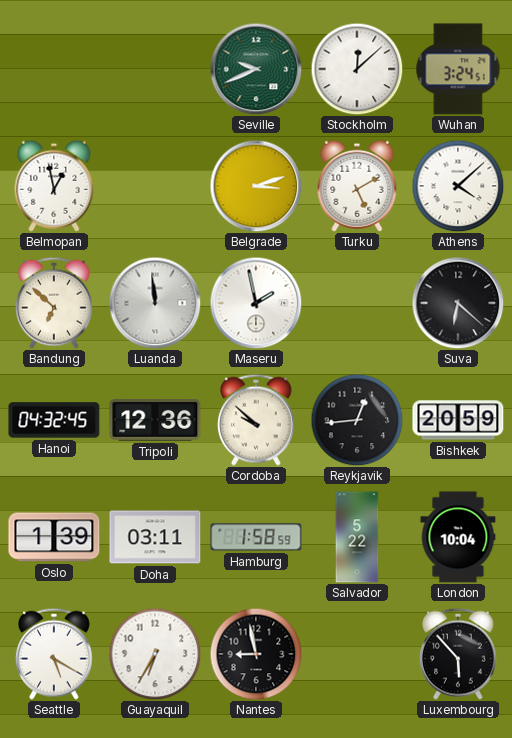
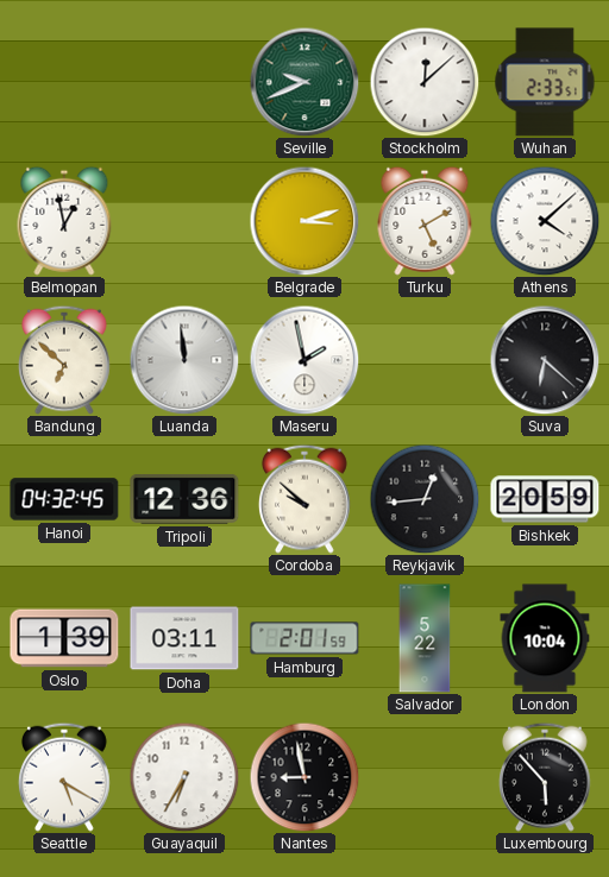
Wuhan: 3:24 -> 2:33 (545, 82)
Hamburg: 1:58 -> 2:01 (304, 638)
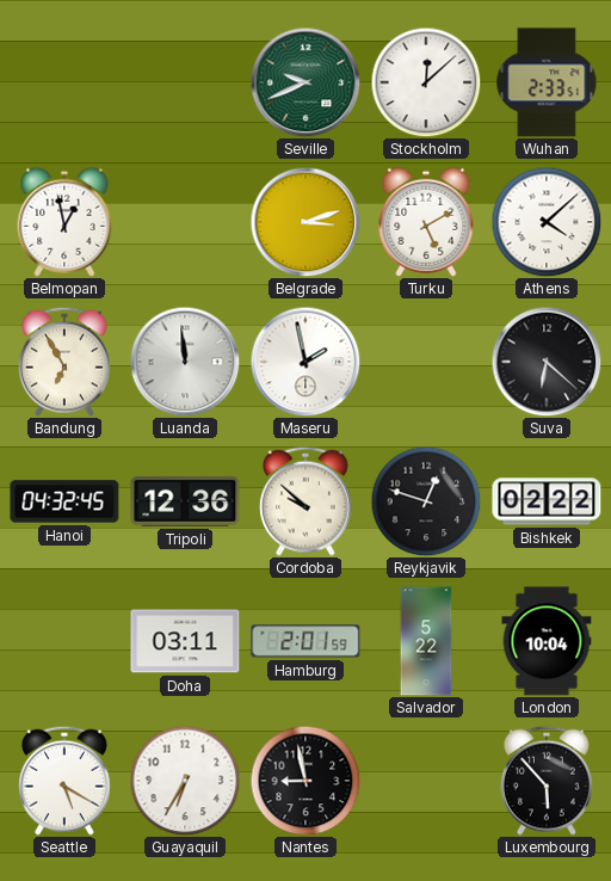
Bandung: 6:52 -> 6:55 (64, 362)
Reykjavik: 12:44 -> 12:48 (426, 501)
Bishkek: 20:59 -> 02:22 (547, 501)
Oslo: 1:39 -> none (64, 638)
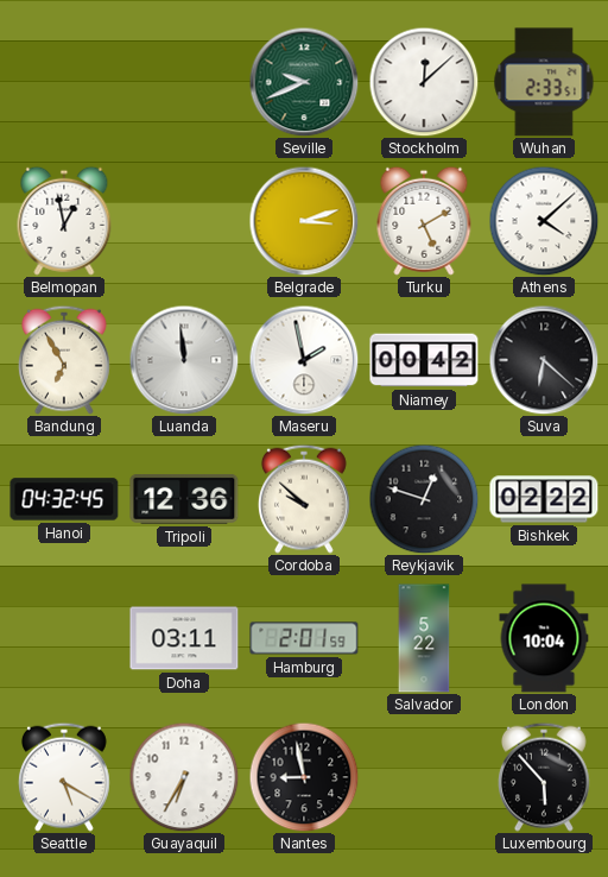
Niamey: none -> 00:42 (424, 360)
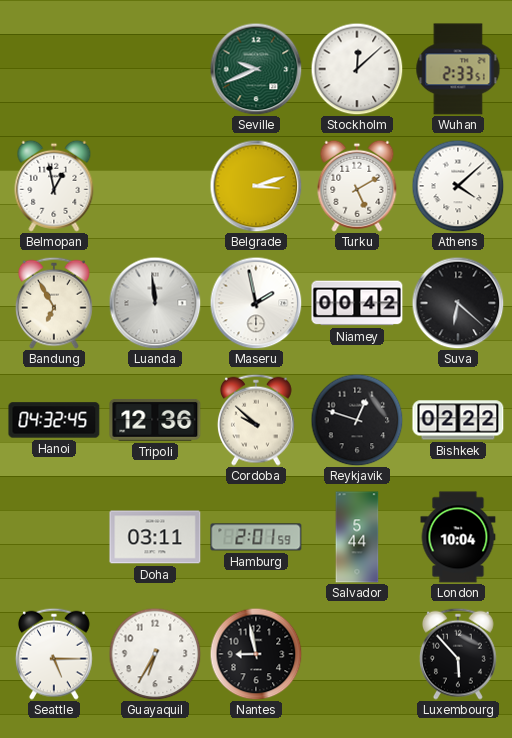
Salvador: 5:22 -> 5:44 (357, 537)
Seattle: 5:20 -> 5:15 (54, 654)
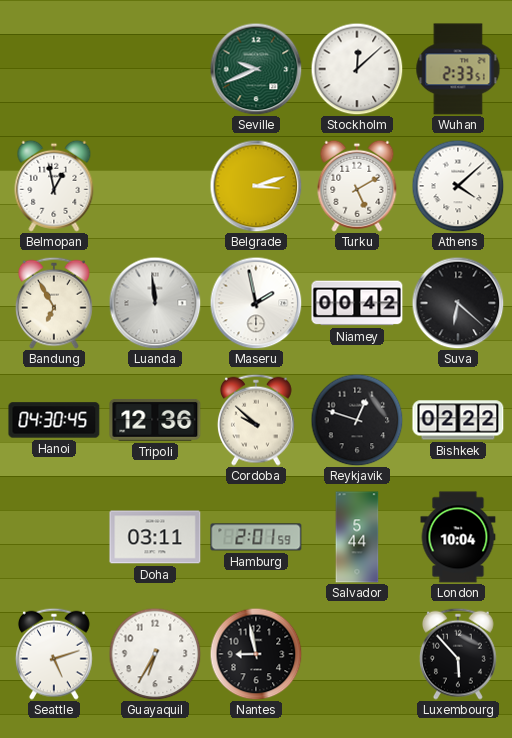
Hanoi: 04:32 -> 04:30 (54, 420)
Seattle: 5:15 -> 5:12 (54, 654)
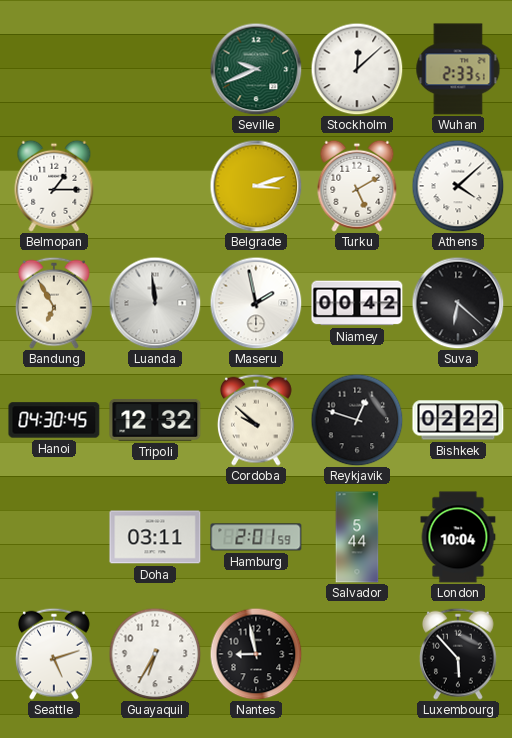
Belmopan: 12:58 -> 1:15 (54, 186)
Tripoli: 12:36 -> 12:32 (155, 420)
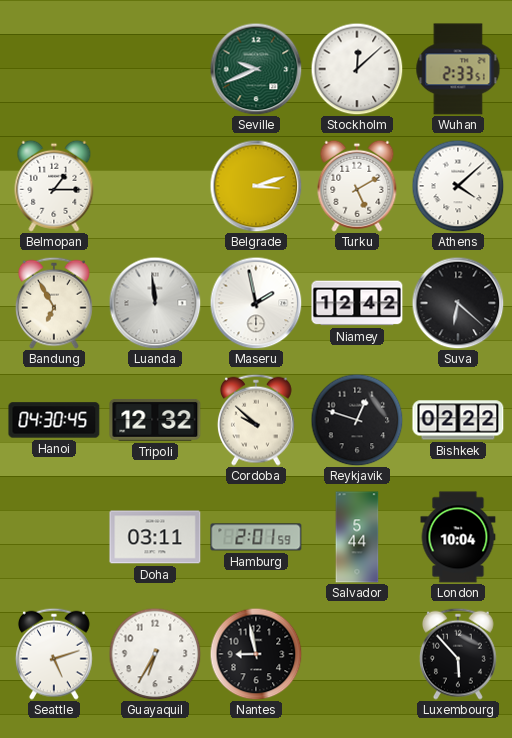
Niamey: 00:42 -> 12:42 (357, 303)
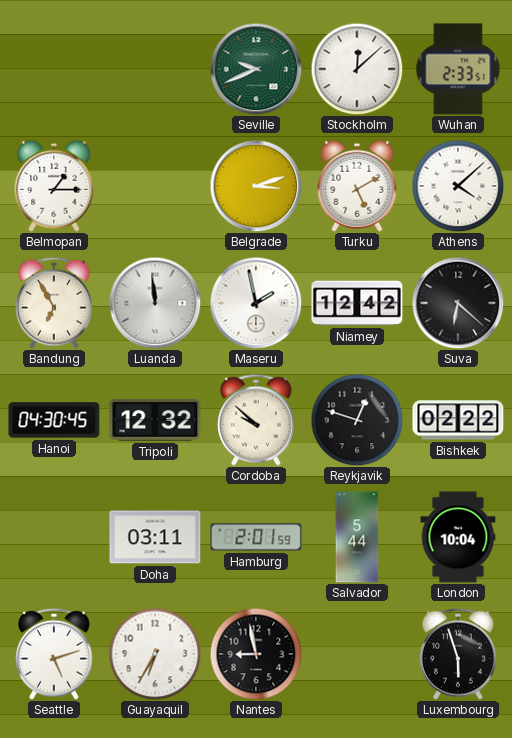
Luxembourg: 5:53 -> 5:57 (458, 654)
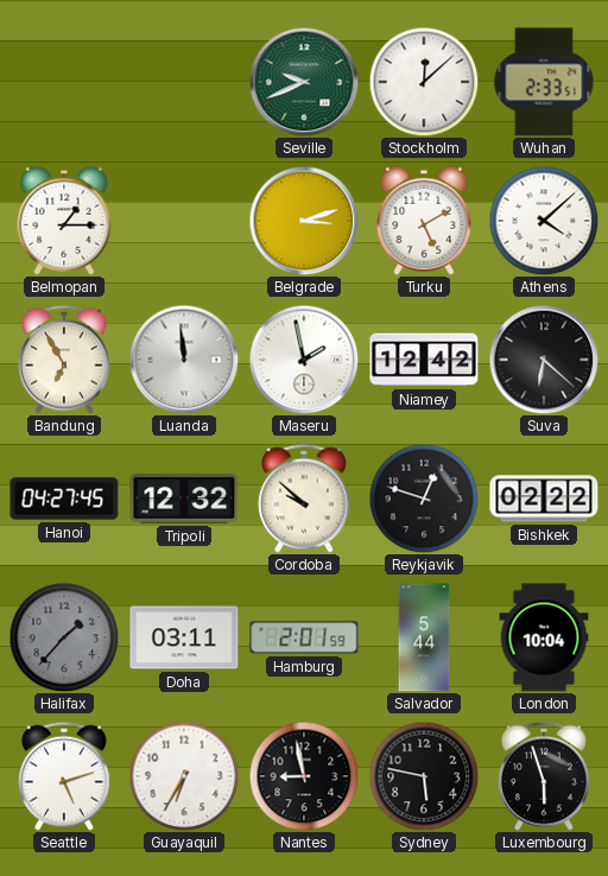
Hanoi: 04:30 -> 04:27 (64, 499)
Halifax: none -> 1:37 (64, 637)
Sydney: none -> 5:47 (424, 776)
